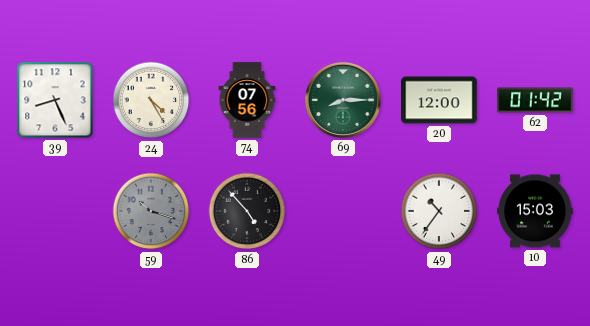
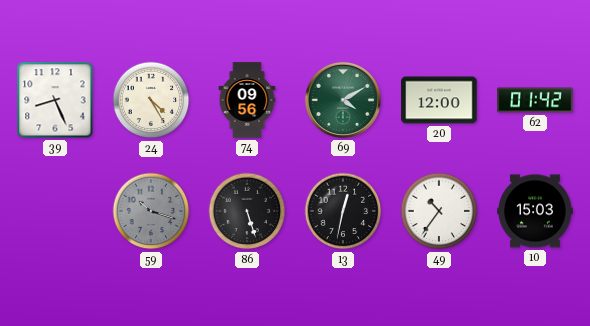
74: 07:56 -> 09:56 (247, 100)
69: 8:15 -> 4:10 (343, 100)
86: 4:53 -> 5:27 (247, 211)
13: none -> 12:32 (343, 211)
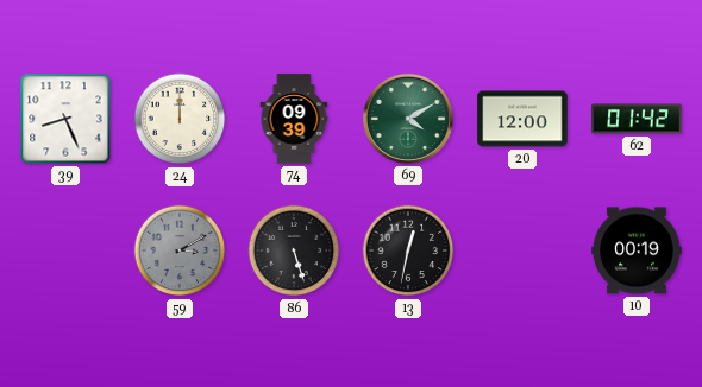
24: 4:25 -> 12:00 (180, 119)
74: 09:56 -> 09:39 (294, 119)
59: 10:18 -> 3:10 (180, 250)
49: 10:36 -> none (439, 211)
10: 15:03 -> 00:19 (637, 250)
